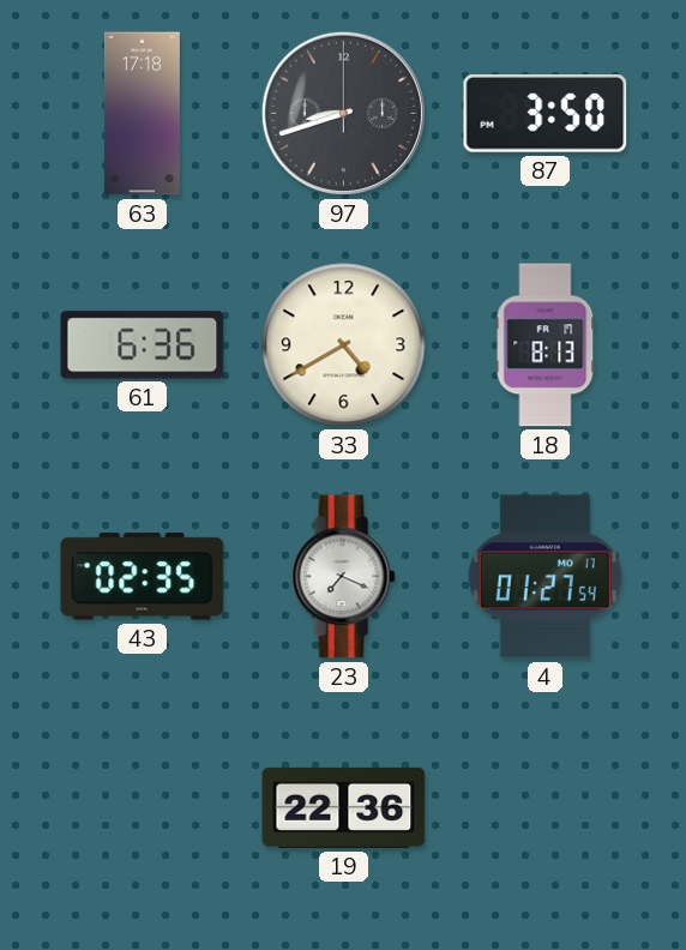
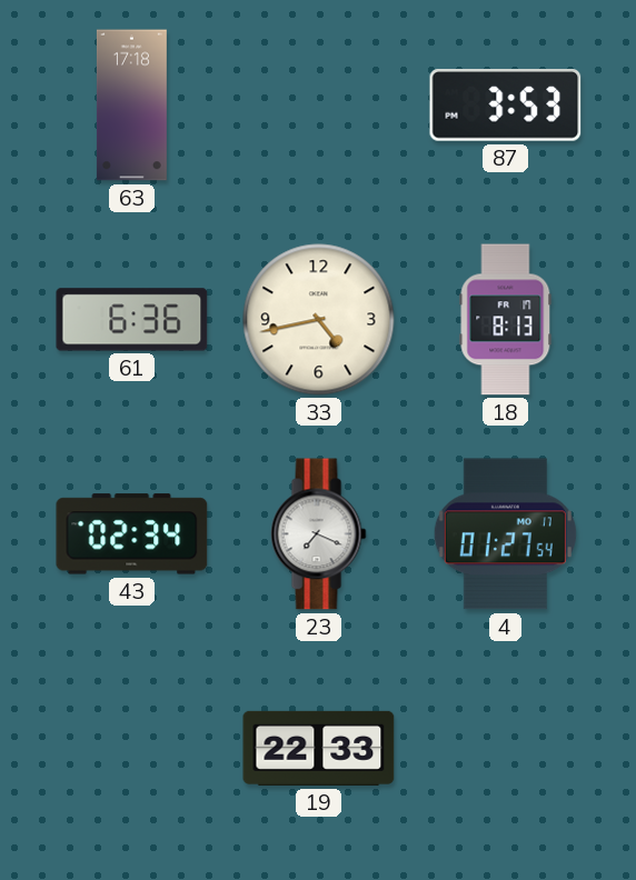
97: 8:42 -> none (343, 113)
87: 3:50 -> 3:53 (506, 106)
33: 4:40 -> 4:43 (319, 320)
43: 02:35 -> 02:34 (132, 534)
19: 22:36 -> 22:33 (319, 748)
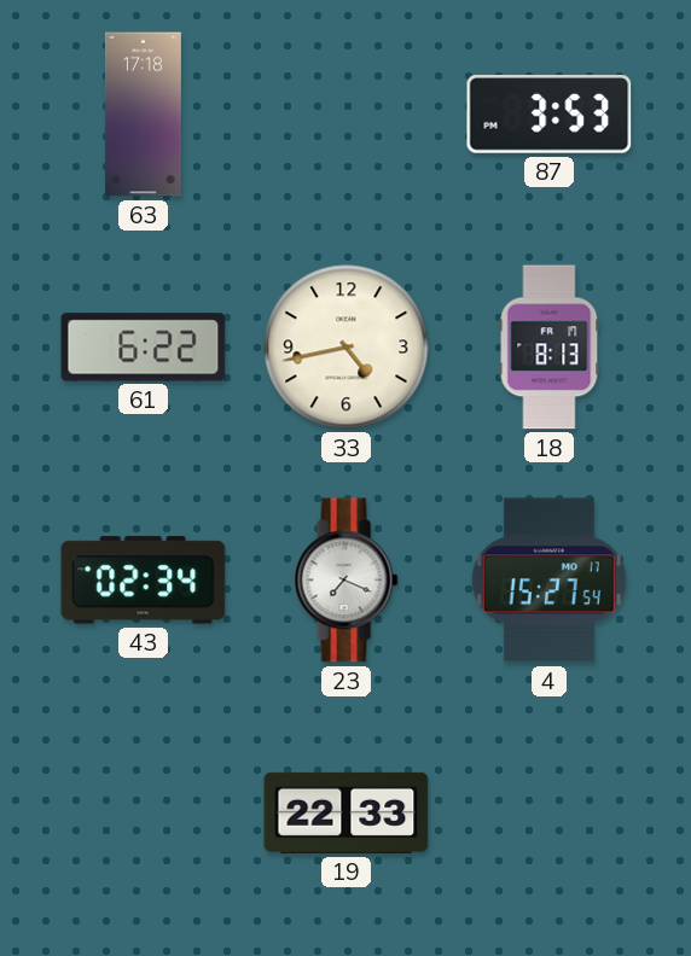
61: 6:36 -> 6:22 (144, 348)
4: 01:27 -> 15:27 (548, 581)
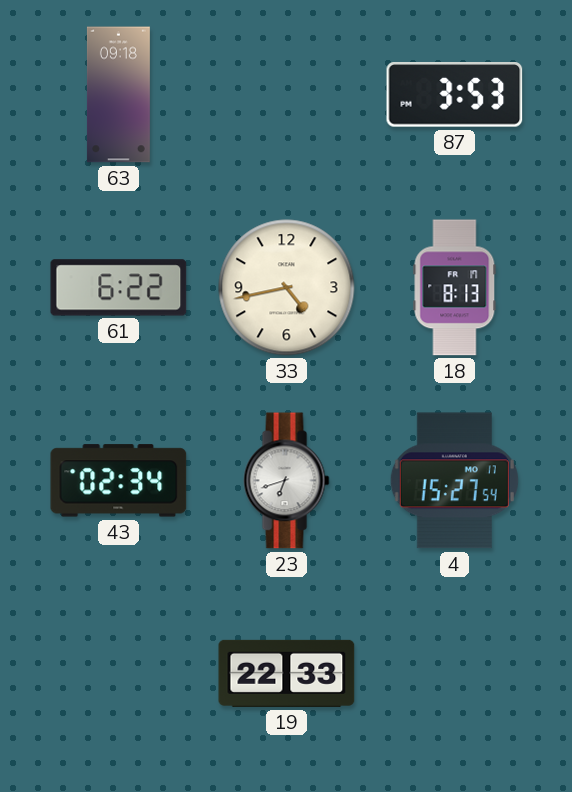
63: 17:18 -> 09:18 (118, 95)
23: 7:19 -> 6:42 (287, 481)
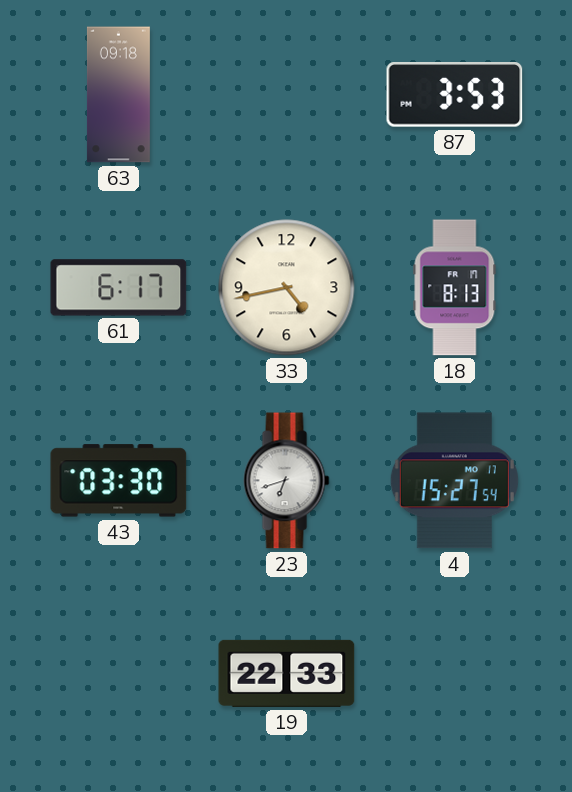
61: 6:22 -> 6:17 (119, 288)
43: 02:34 -> 03:30 (119, 481)
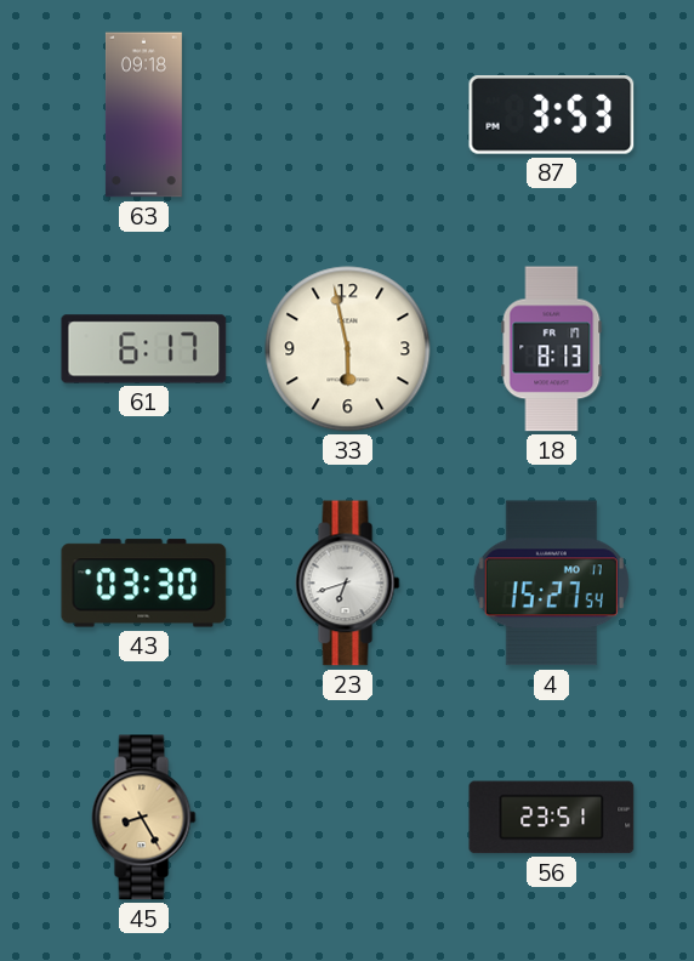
33: 4:43 -> 5:58 (348, 349)
45: none -> 8:25 (144, 818)
19: 22:33 -> none (287, 673)
56: none -> 23:51 (552, 818)
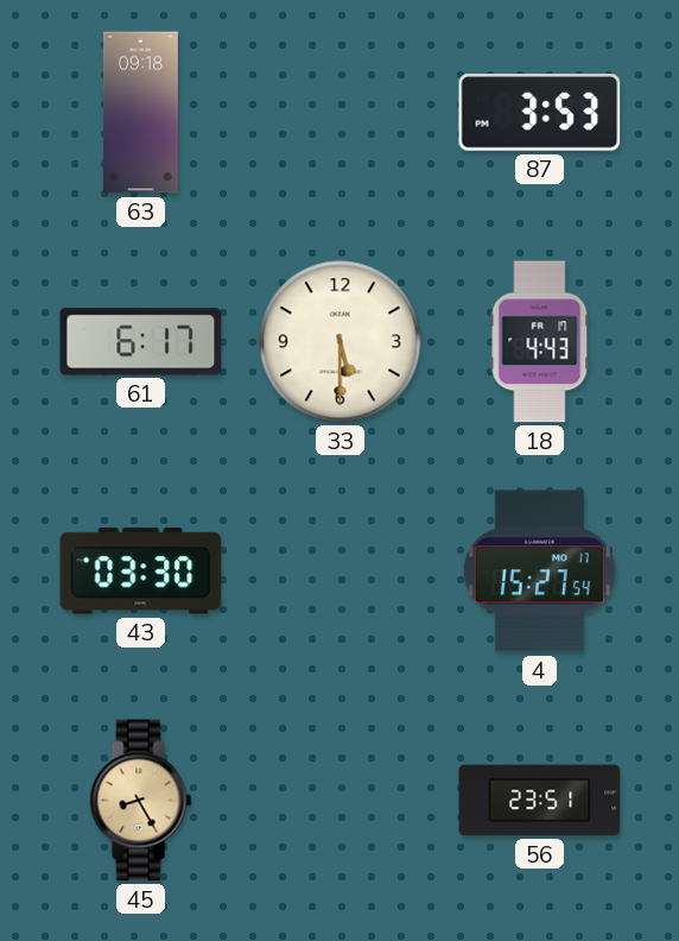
33: 5:58 -> 5:30 (341, 342)
18: 8:13 -> 4:43 (540, 342)
23: 6:42 -> none (348, 584)
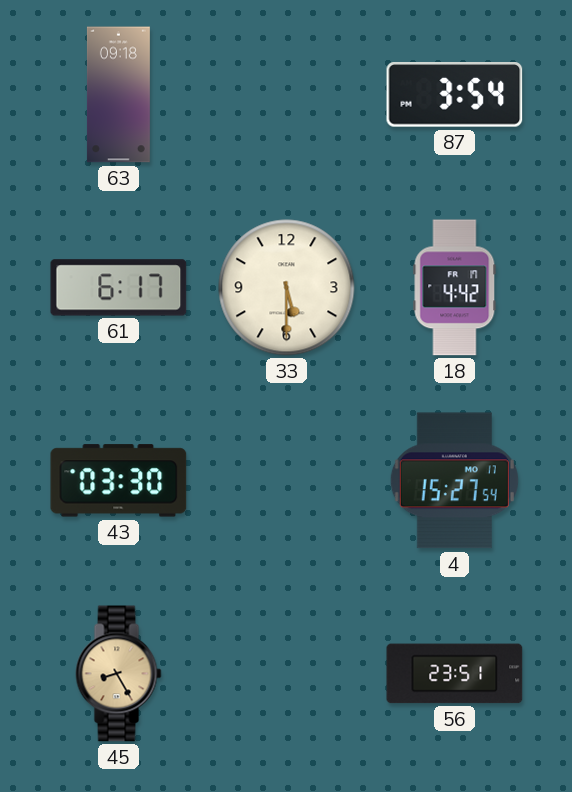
87: 3:53 -> 3:54 (455, 95)
18: 4:43 -> 4:42 (455, 288)
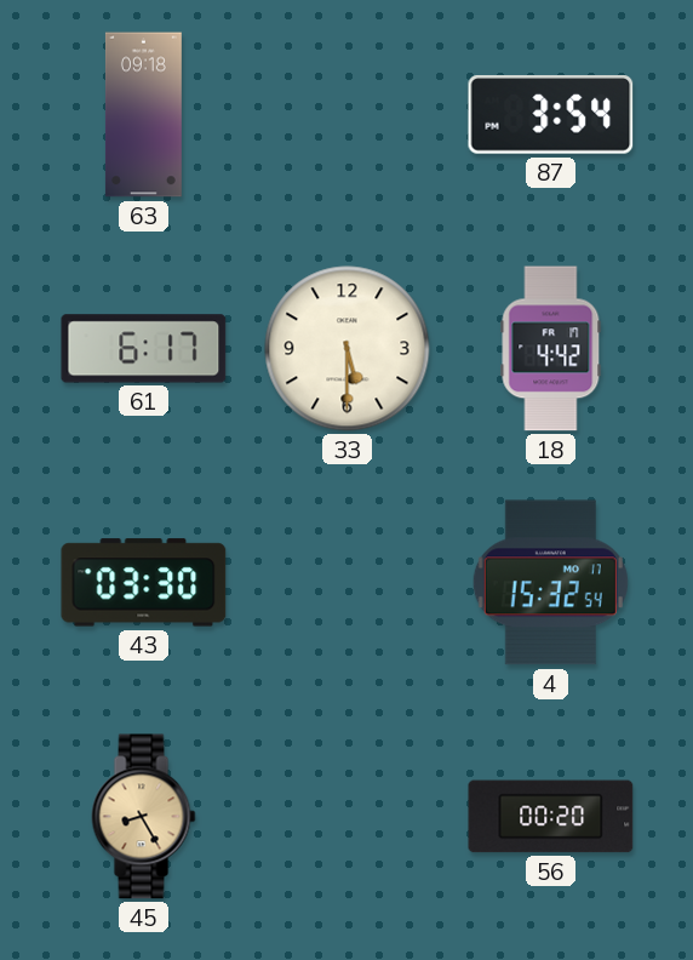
4: 15:27 -> 15:32 (550, 583)
56: 23:51 -> 00:20 (551, 817)
